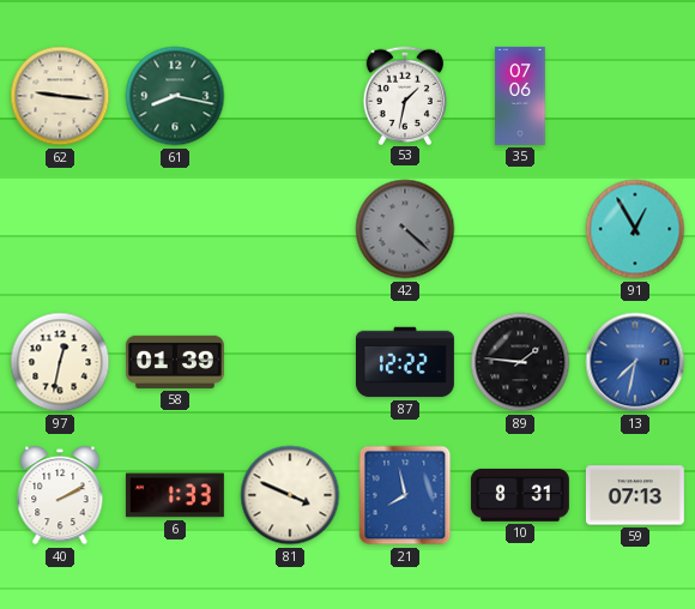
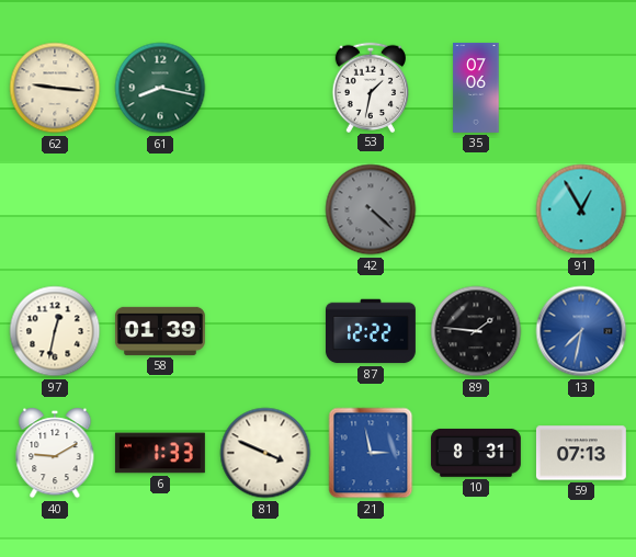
40: 2:10 -> 9:10 (55, 453)
21: 7:58 -> 2:58 (371, 453)
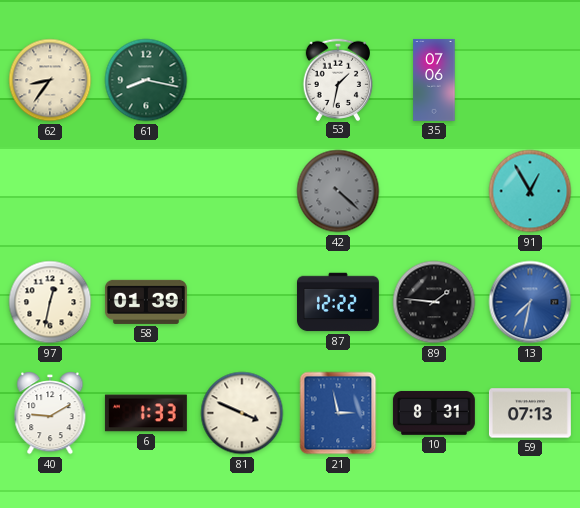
62: 9:16 -> 8:36 (50, 80)
